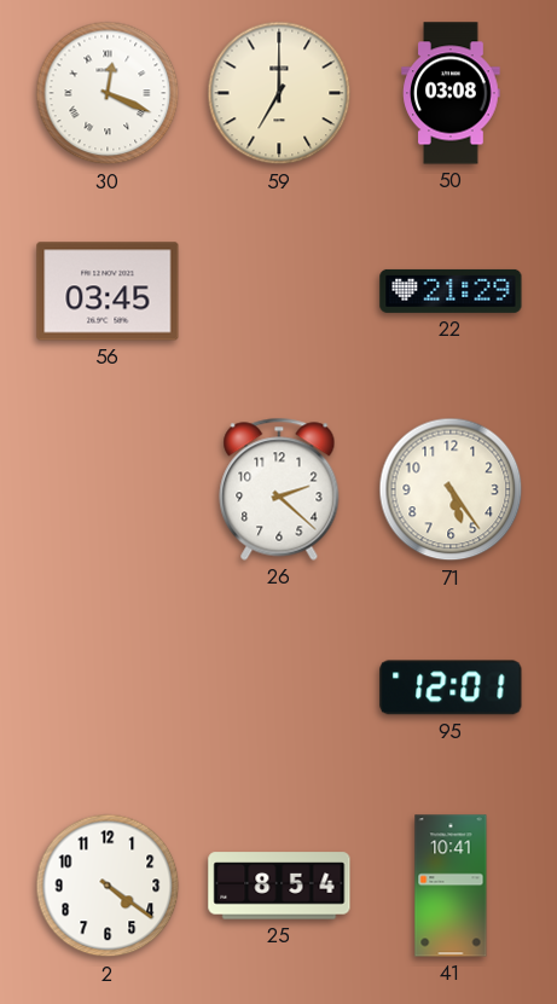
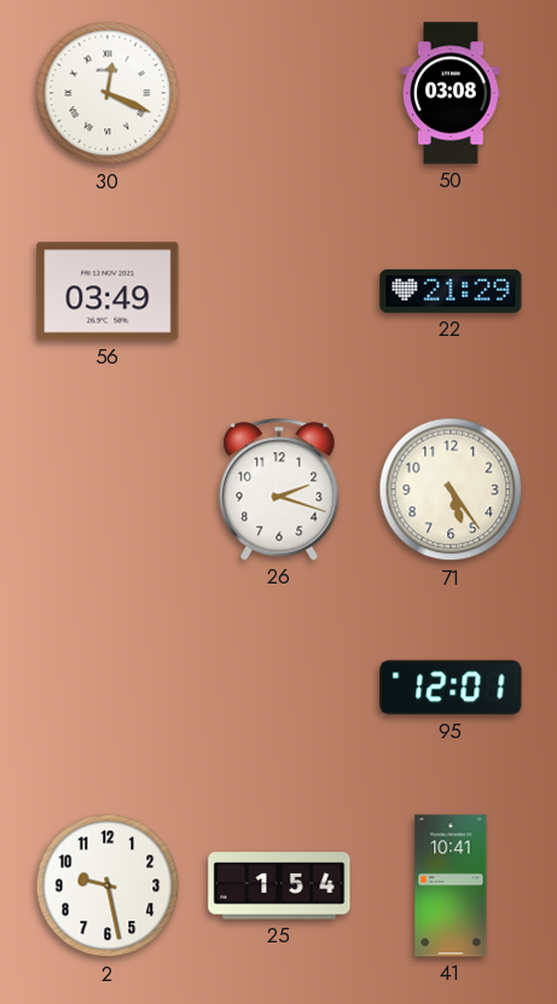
59: 7:00 -> none (279, 93)
56: 03:45 -> 03:49 (108, 291)
26: 2:22 -> 2:18 (279, 489)
2: 4:21 -> 9:28 (108, 886)
25: 8:54 -> 1:54 (279, 886)
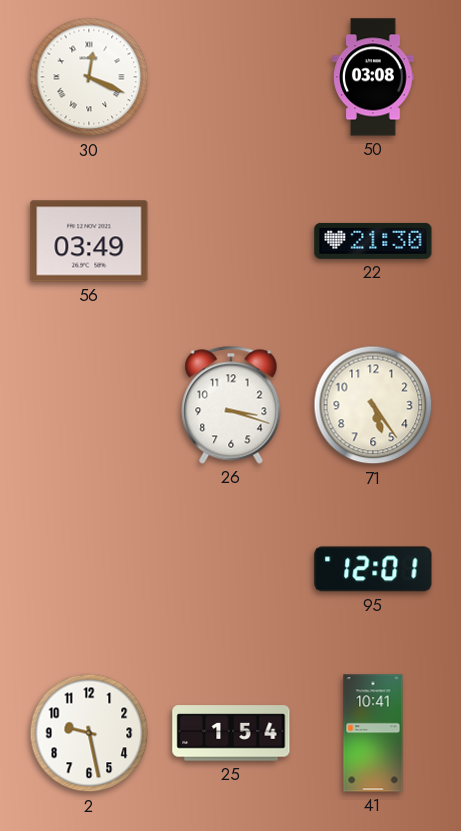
22: 21:29 -> 21:30 (373, 241)
26: 2:18 -> 3:18 (231, 405)
